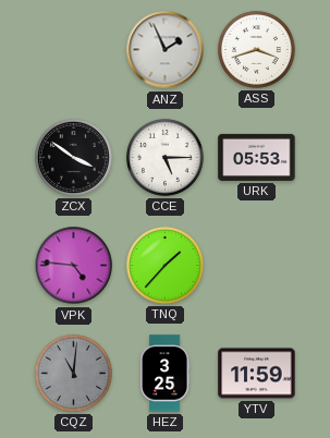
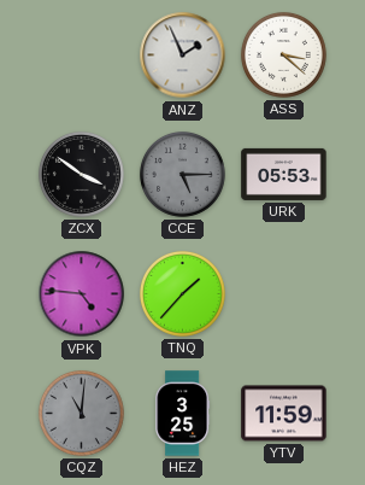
ASS: 3:42 -> 3:22 (283, 54)
CCE dial: white -> grey (182, 174)
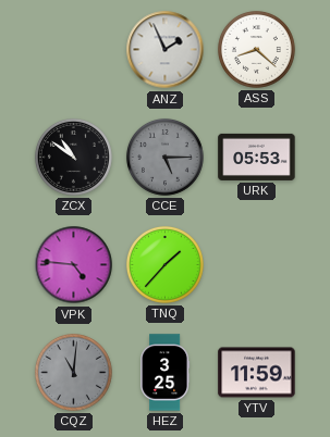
ASS: 3:22 -> 8:22 (256, 49)
ZCX: 3:51 -> 10:51 (73, 157)
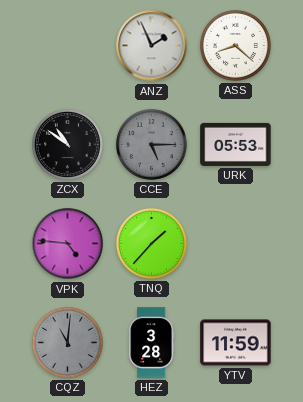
HEZ: 3:25 -> 3:28 (152, 343)
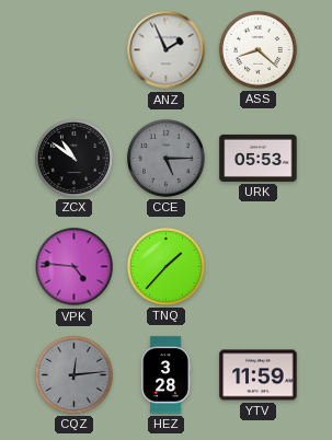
CQZ: 11:01 -> 12:14 (73, 374)
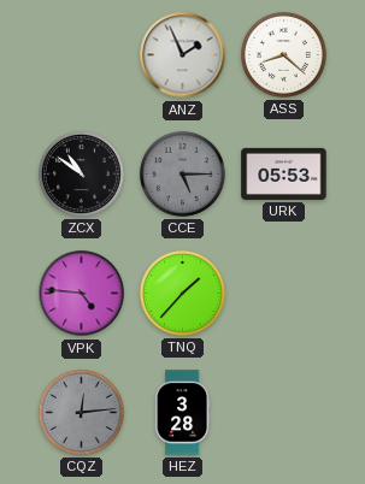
YTV: 11:59 -> none (259, 375)
